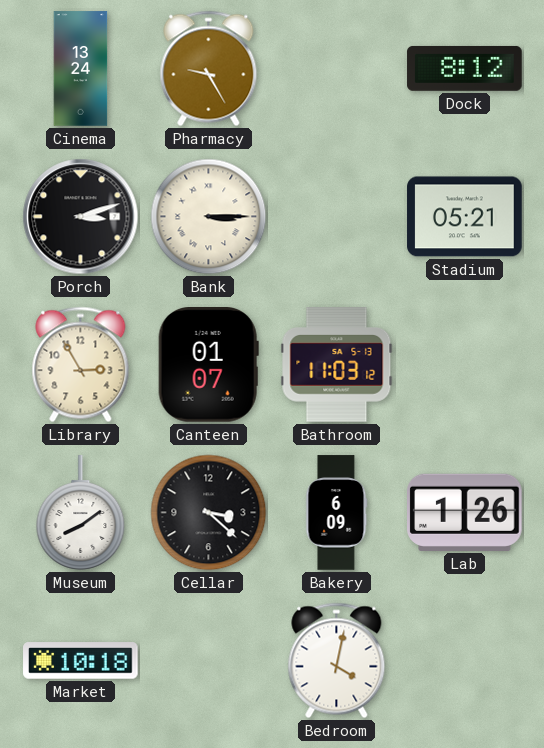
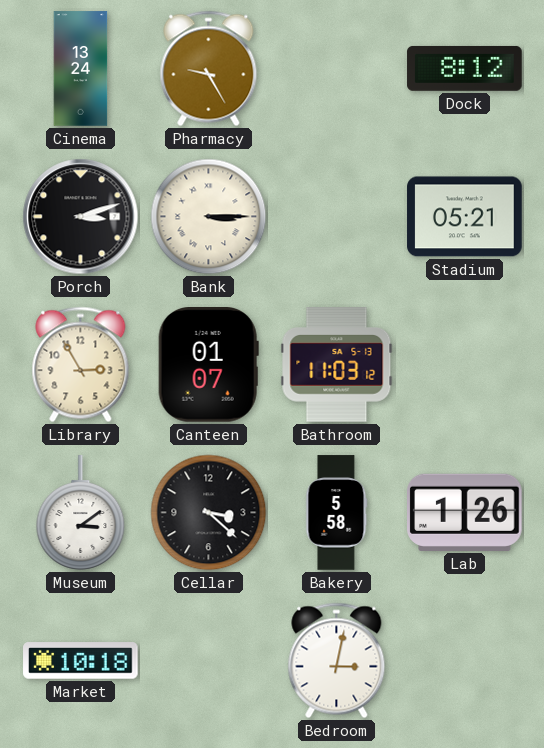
Museum: 8:09 -> 3:09 (81, 513)
Bakery: 6:09 -> 5:58 (337, 513)
Bedroom: 4:02 -> 3:02 (337, 661)
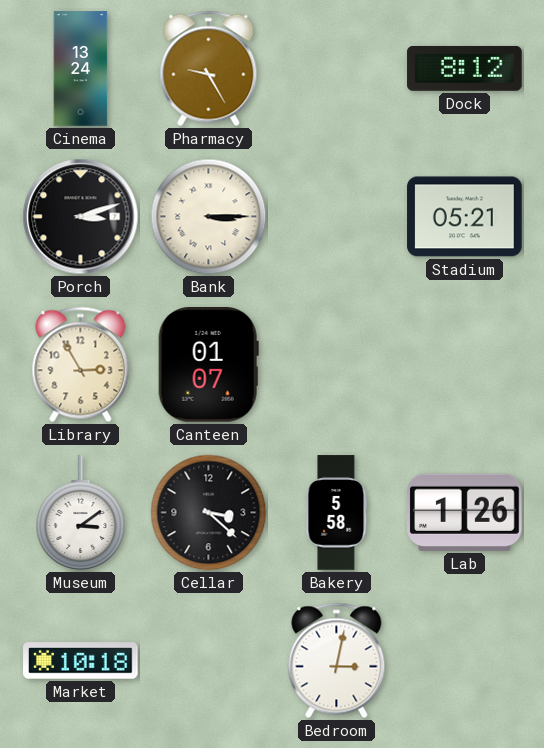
Bathroom: 11:03 -> none (337, 365)
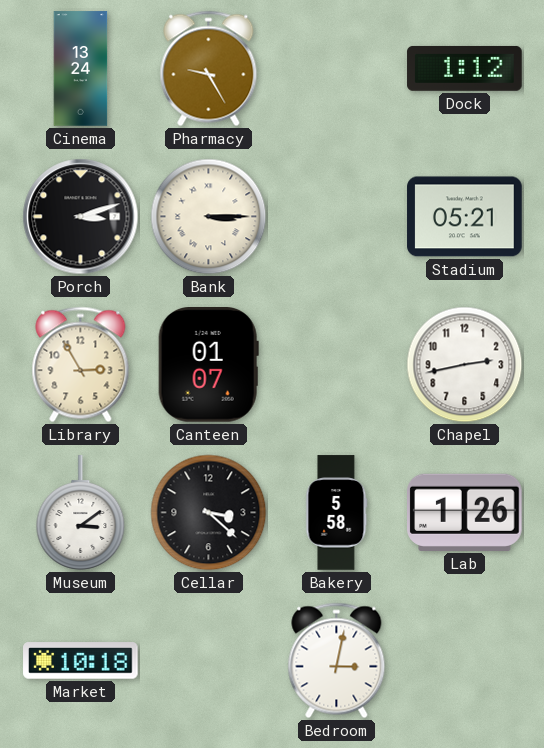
Dock: 8:12 -> 1:12 (465, 68)
Chapel: none -> 2:43 (465, 365)
